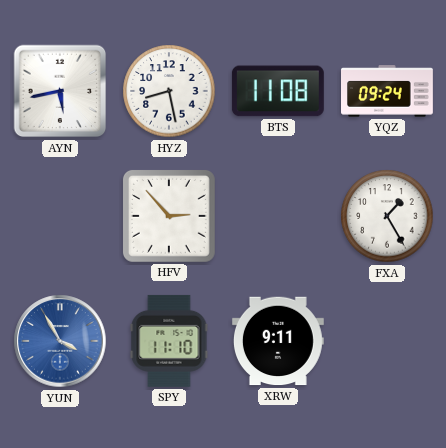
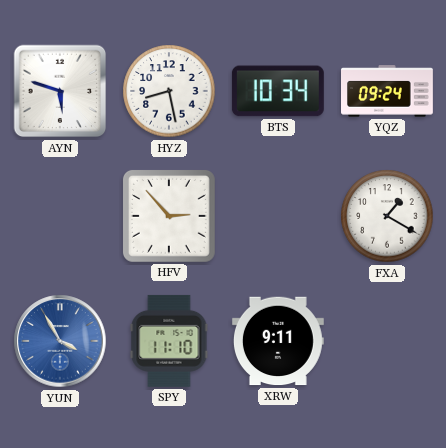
AYN: 5:43 -> 5:48 (60, 91)
BTS: 11:08 -> 10:34 (278, 91)
FXA: 1:25 -> 1:20 (387, 216)
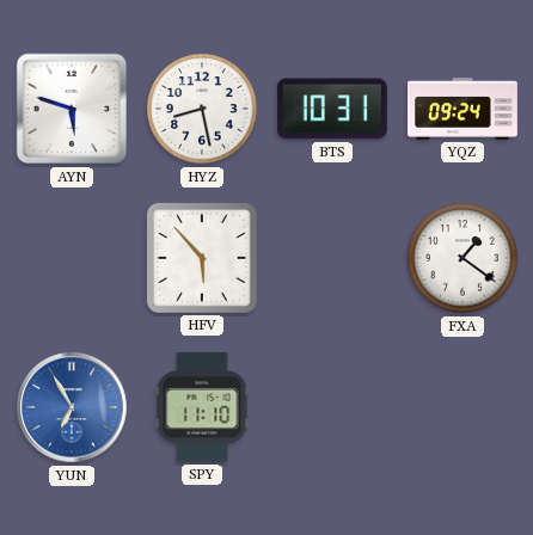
BTS: 10:34 -> 10:31 (332, 109)
HFV: 2:53 -> 5:53 (202, 258)
FXA: 1:20 -> 1:21 (462, 258)
YUN: 3:55 -> 6:55 (72, 407)
XRW: 9:11 -> none (278, 341)
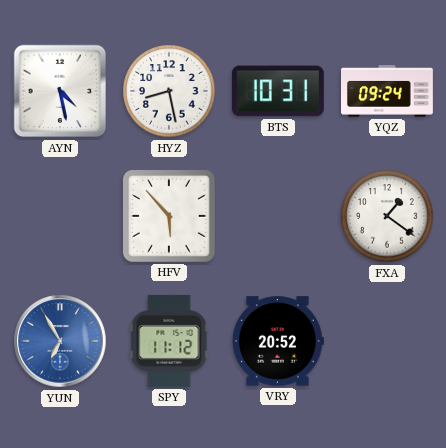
AYN: 5:48 -> 4:28 (60, 91)
SPY: 11:10 -> 11:12 (169, 341)
VRY: none -> 20:52 (278, 341)
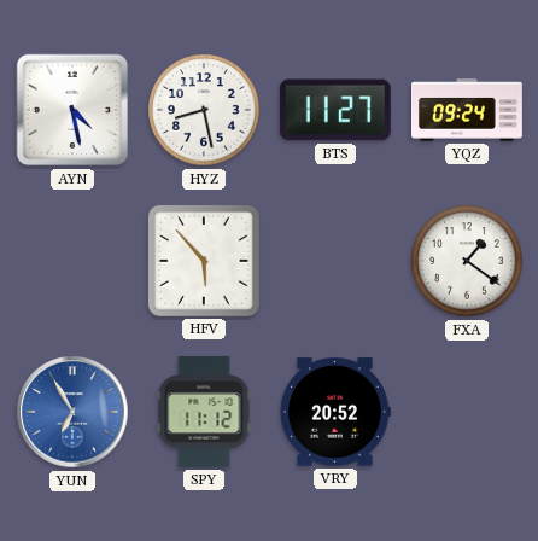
BTS: 10:31 -> 11:27 (335, 110)
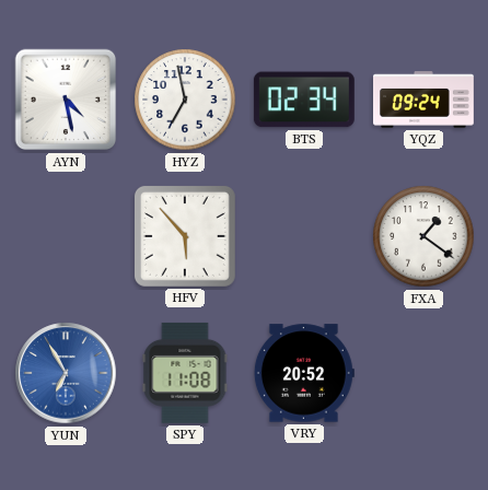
HYZ: 8:28 -> 6:58 (185, 100)
BTS: 11:27 -> 02:34 (304, 100)
SPY: 11:12 -> 11:08 (185, 373)
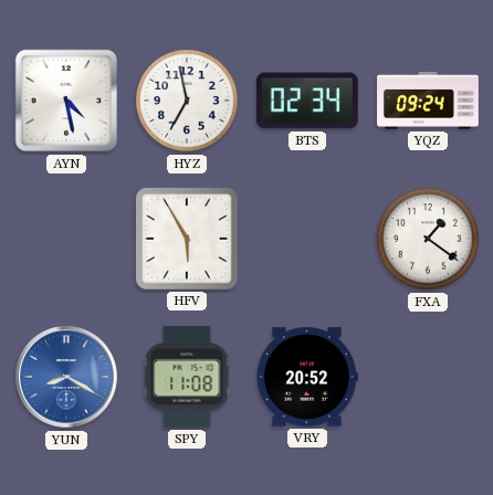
HFV: 5:53 -> 5:55 (187, 239)
YUN: 6:55 -> 8:20 (66, 377)
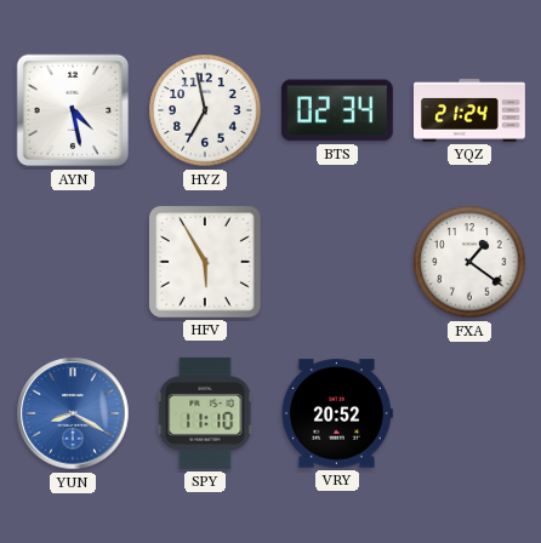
YQZ: 09:24 -> 21:24 (471, 110)
SPY: 11:08 -> 11:10 (205, 413)
